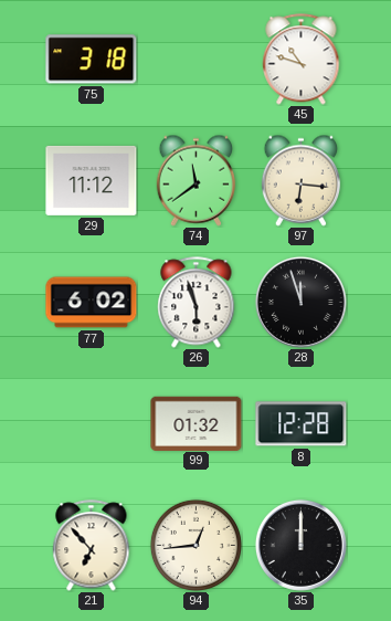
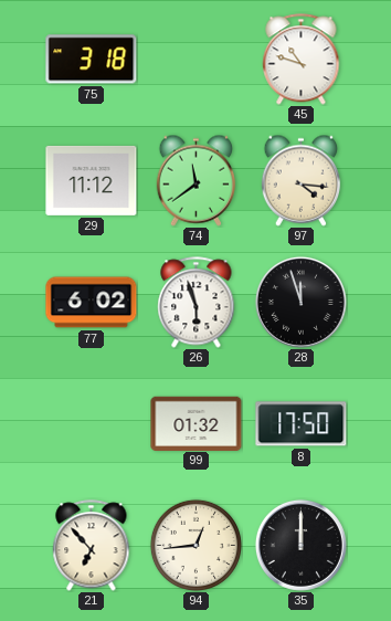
97: 6:16 -> 4:16 (302, 180)
8: 12:28 -> 17:50 (302, 424)
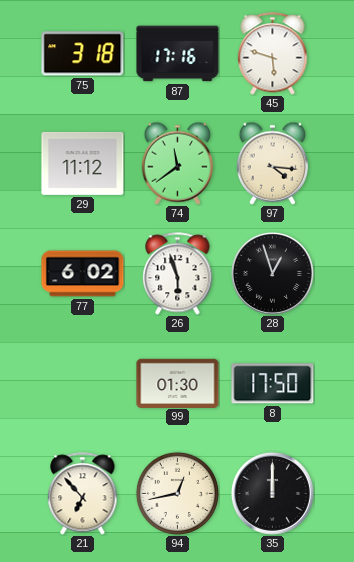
87: none -> 17:16 (178, 54)
45: 10:48 -> 5:48 (273, 54)
28: 11:57 -> 12:57 (272, 273)
99: 01:32 -> 01:30 (178, 383)
94: 12:44 -> 12:43 (177, 493)
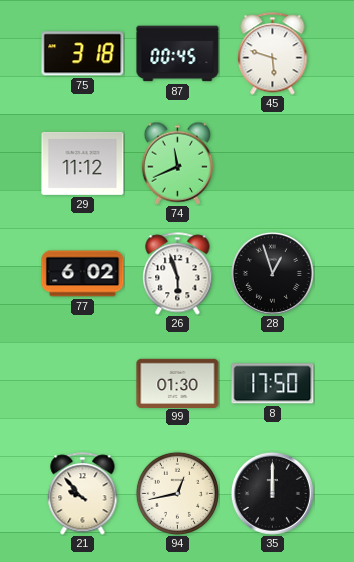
87: 17:16 -> 00:45 (178, 54)
74: 11:39 -> 11:41 (178, 163)
97: 4:16 -> none (273, 163)
21: 6:53 -> 9:53 (83, 494)
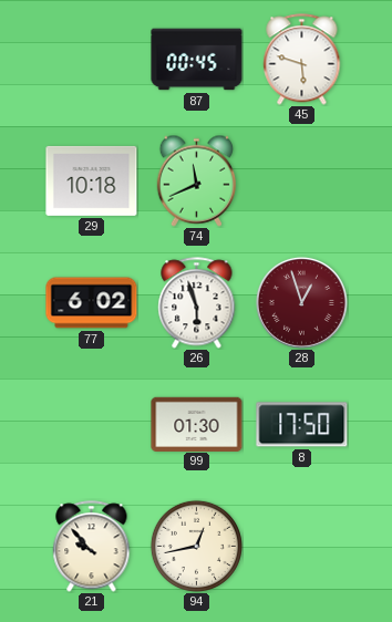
75: 3:18 -> none (83, 54)
29: 11:12 -> 10:18 (92, 180)
28 dial: black -> burgundy (301, 302)
35: 12:00 -> none (272, 493)
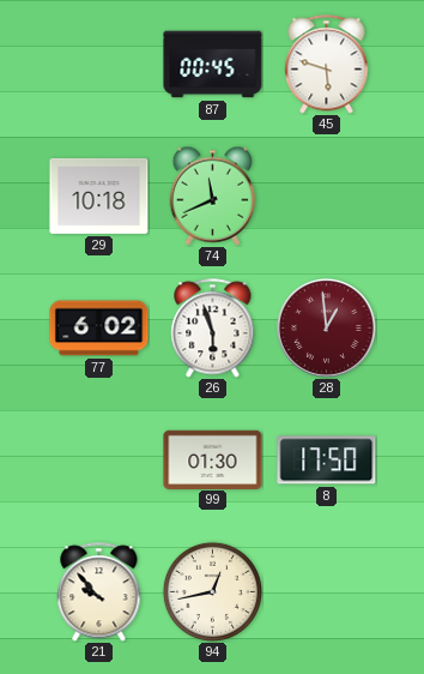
28: 12:57 -> 12:59 (326, 327)
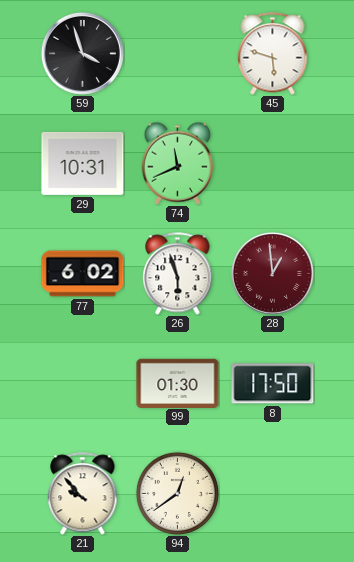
59: none -> 3:57 (82, 53)
87: 00:45 -> none (213, 65)
29: 10:18 -> 10:31 (83, 163)
94: 12:43 -> 12:39 (177, 493)
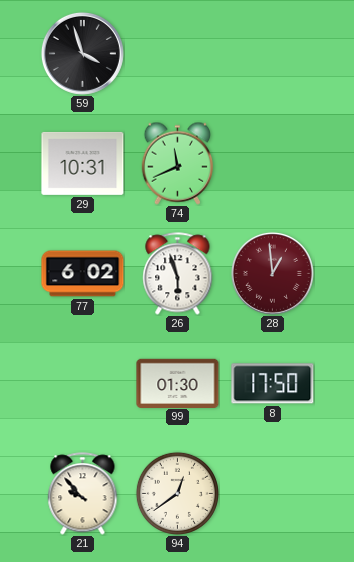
45: 5:48 -> none (273, 54)
